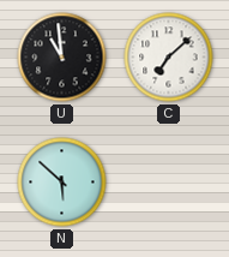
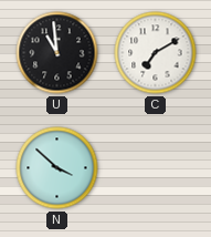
C: 7:08 -> 7:10 (156, 53)
N: 5:52 -> 3:52 (57, 168)
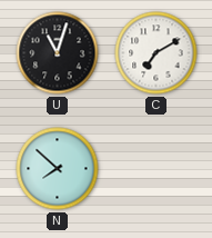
U: 10:59 -> 11:03 (58, 53)
N: 3:52 -> 7:52 (58, 169)
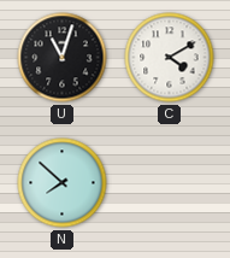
C: 7:10 -> 4:10 (170, 58)
